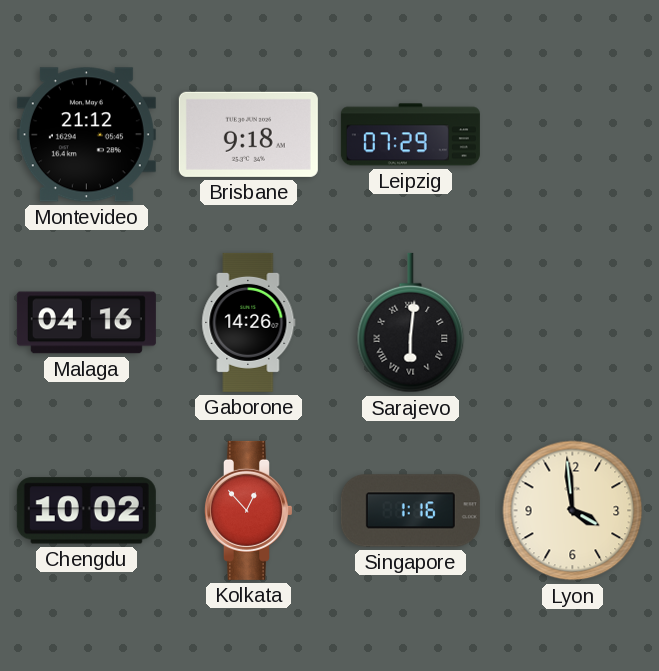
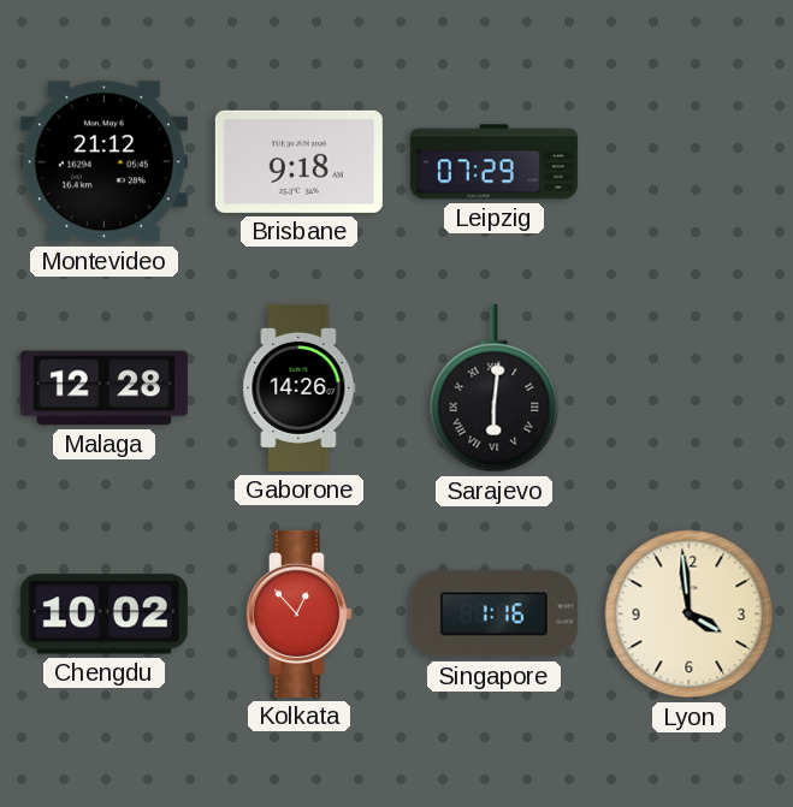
Malaga: 04:16 -> 12:28 (103, 388)
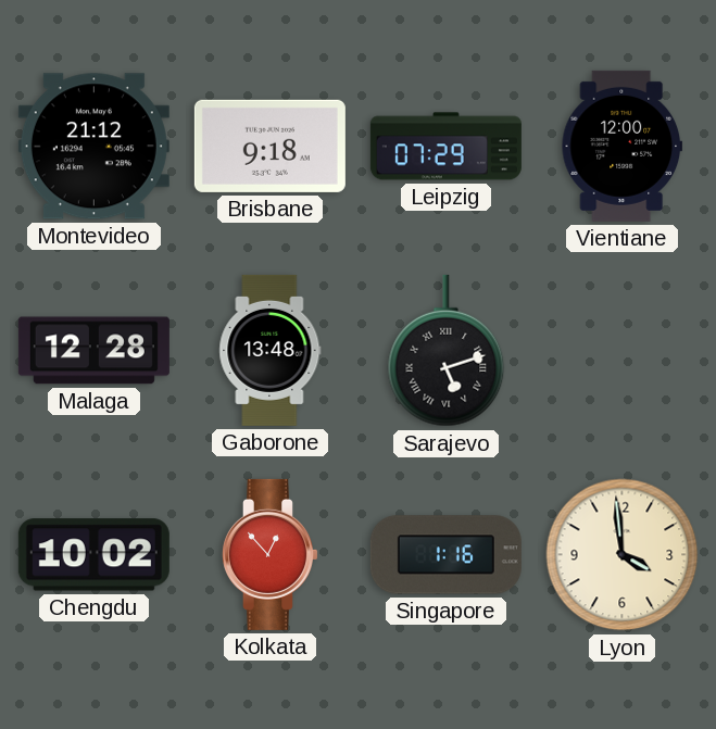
Vientiane: none -> 12:00 (621, 146)
Gaborone: 14:26 -> 13:48 (271, 350)
Sarajevo: 6:01 -> 5:12 (447, 351)
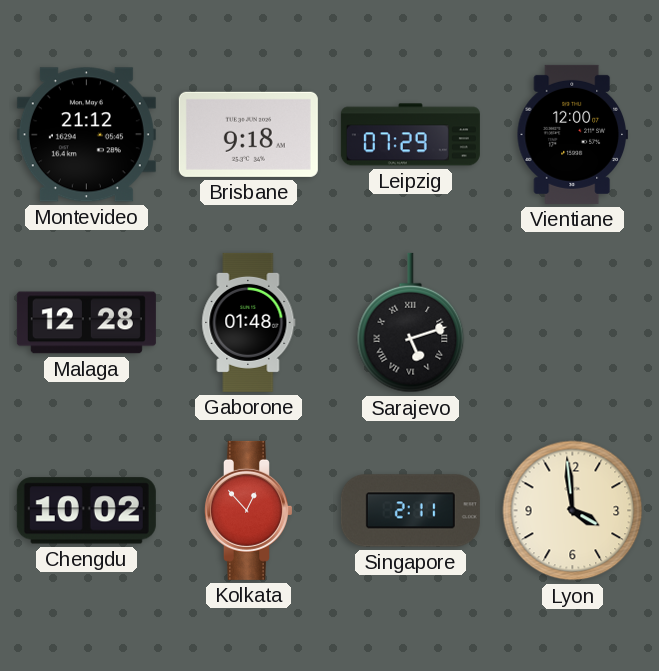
Gaborone: 13:48 -> 01:48 (249, 322)
Singapore: 1:16 -> 2:11 (410, 511)
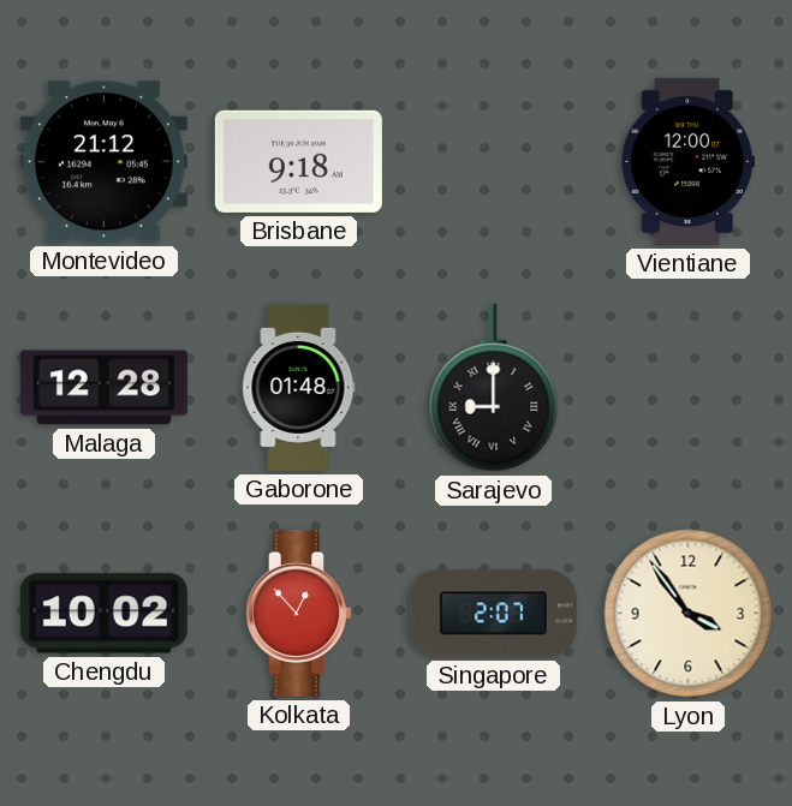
Leipzig: 07:29 -> none (410, 135)
Sarajevo: 5:12 -> 9:00 (494, 388)
Singapore: 2:11 -> 2:07 (493, 614)
Lyon: 3:59 -> 3:54 (689, 614)
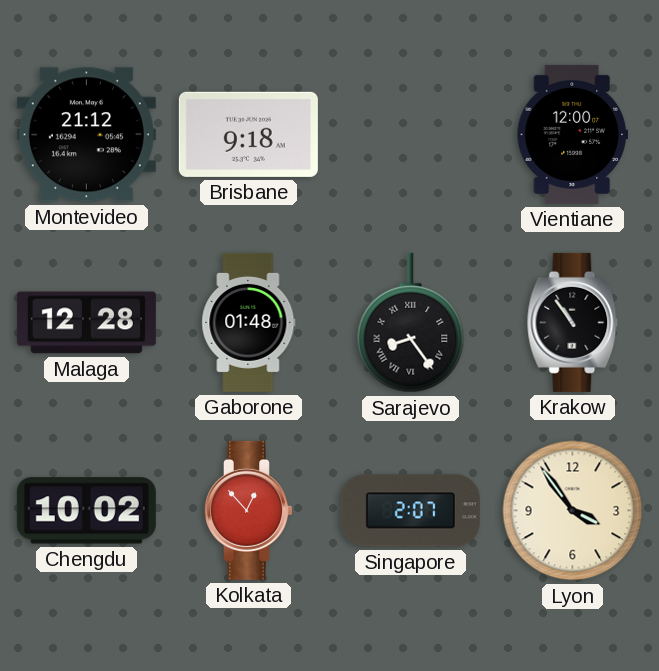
Sarajevo: 9:00 -> 8:24 (411, 323)
Krakow: none -> 10:54 (573, 322)
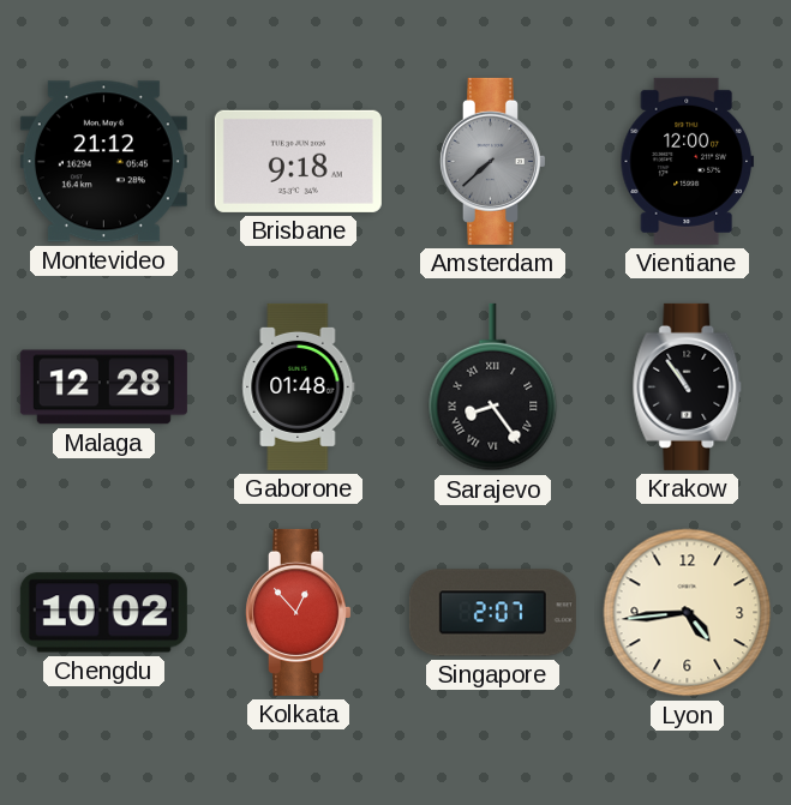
Amsterdam: none -> 7:38 (492, 161)
Lyon: 3:54 -> 4:44 (688, 613)
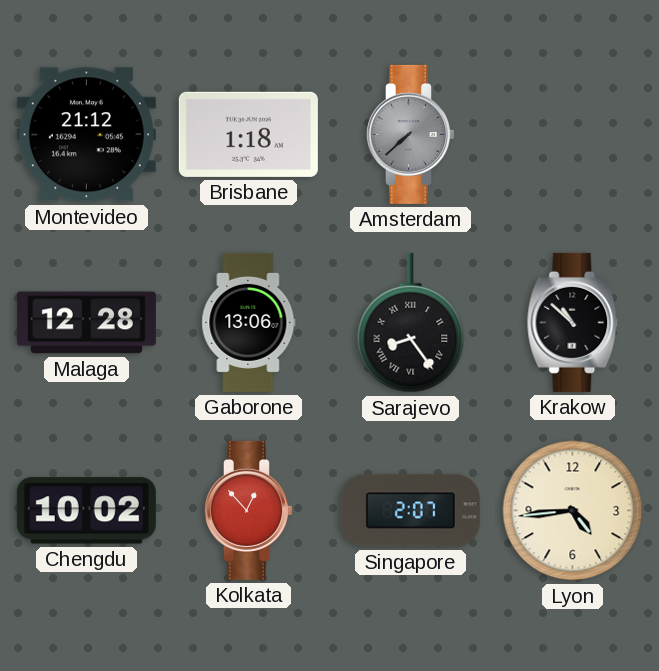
Brisbane: 9:18 -> 1:18 (248, 134)
Vientiane: 12:00 -> none (687, 161)
Gaborone: 01:48 -> 13:06 (249, 322)
Krakow: 10:54 -> 10:52 (573, 322)
